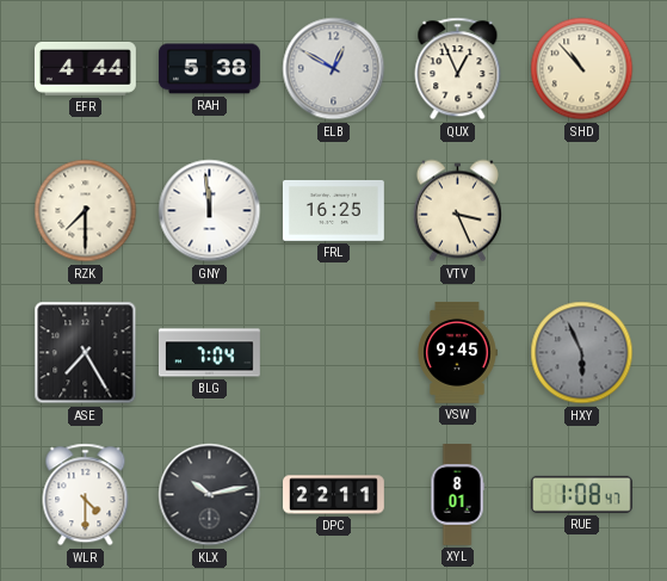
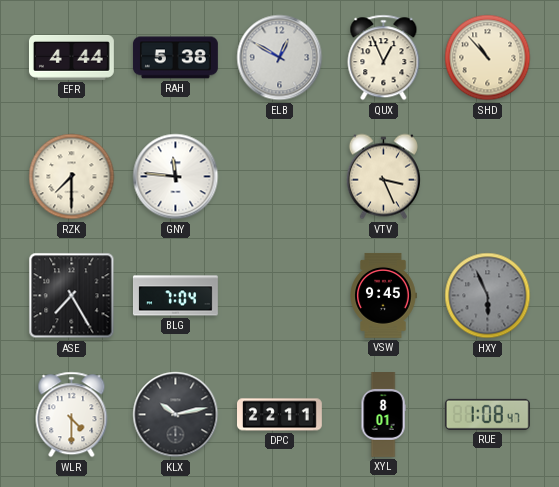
GNY: 11:59 -> 11:46 (176, 177)
FRL: 16:25 -> none (333, 210)
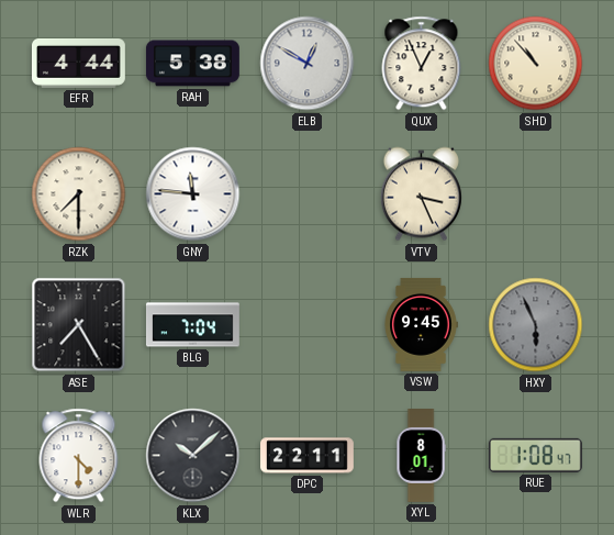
KLX: 10:13 -> 10:08 (193, 456)
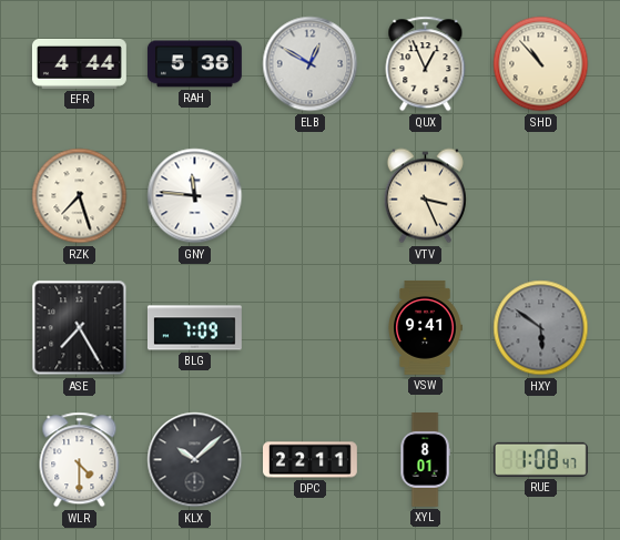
RZK: 7:30 -> 7:27 (80, 196)
BLG: 7:04 -> 7:09 (194, 328)
VSW: 9:45 -> 9:41 (425, 327)
HXY: 5:56 -> 5:51 (541, 328)
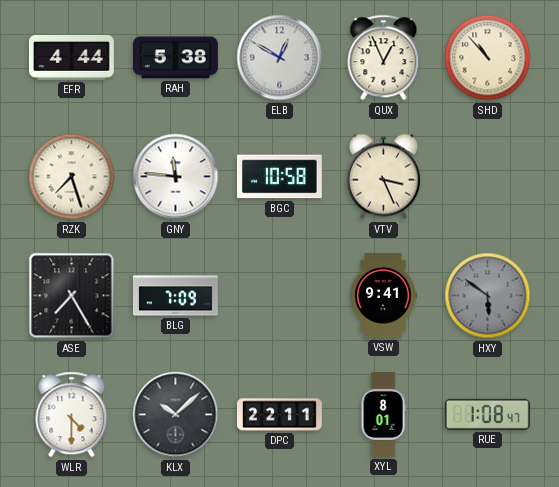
BGC: none -> 10:58 (279, 177)
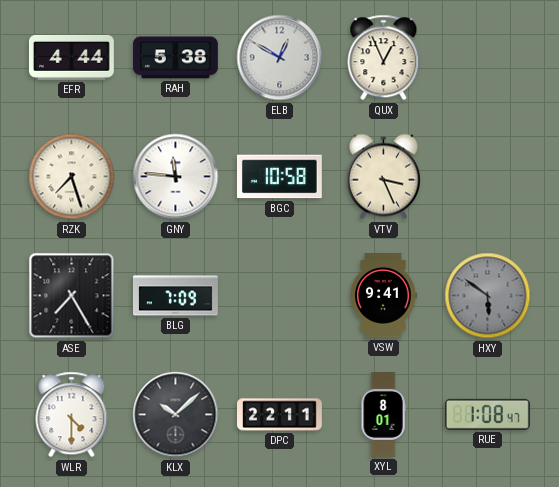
SHD: 10:53 -> none (488, 58)
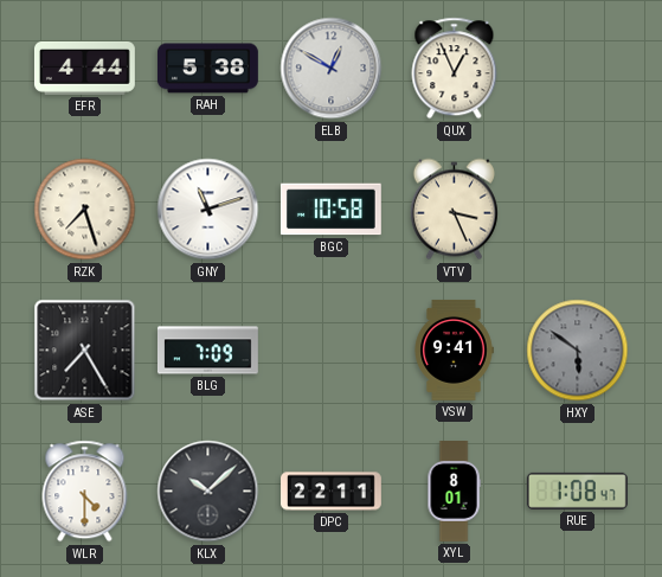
GNY: 11:46 -> 11:12 (208, 210)
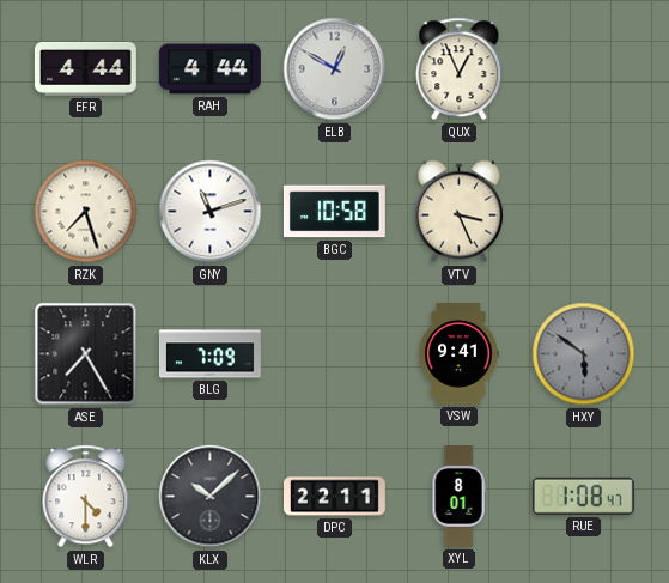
RAH: 5:38 -> 4:44 (209, 69)
